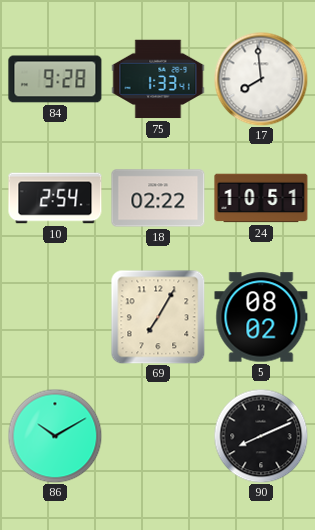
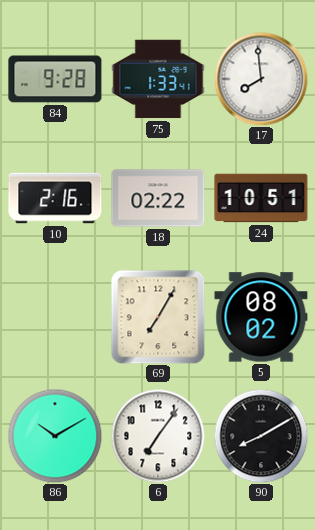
10: 2:54 -> 2:16 (55, 198)
6: none -> 7:06 (158, 436)
90: 8:11 -> 8:10 (261, 436)
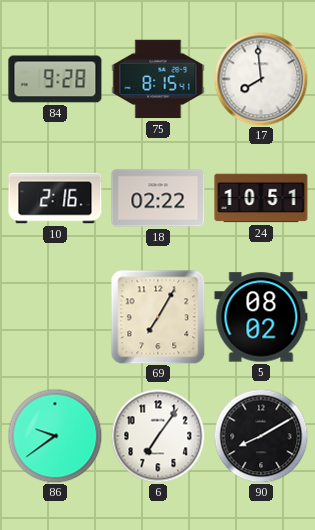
75: 1:33 -> 8:15 (158, 79)
86: 10:10 -> 9:39 (55, 436)
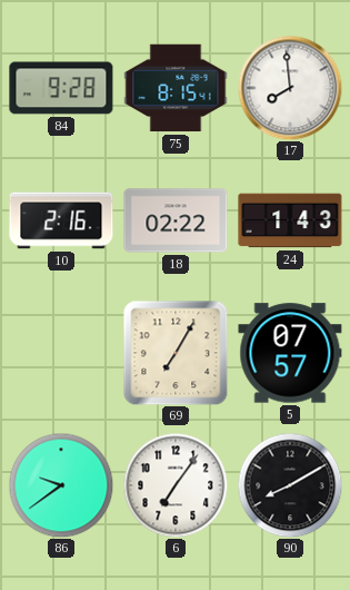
24: 10:51 -> 1:43 (290, 220)
5: 08:02 -> 07:57 (290, 353)
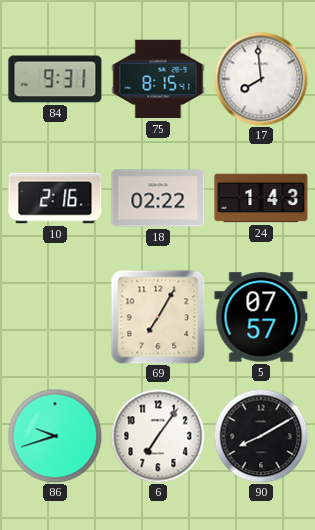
84: 9:28 -> 9:31 (55, 79)
86: 9:39 -> 9:42 (55, 436)
